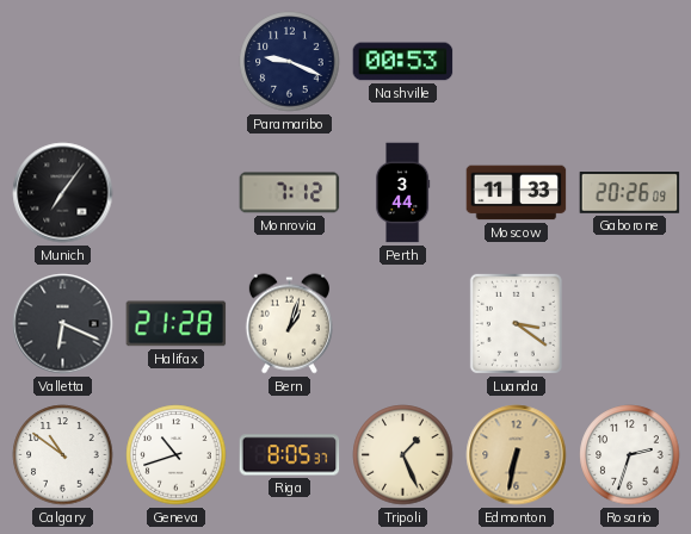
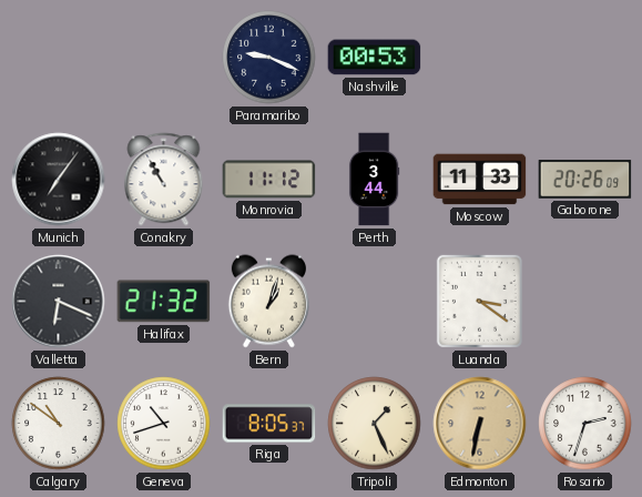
Conakry: none -> 10:55 (164, 180)
Monrovia: 7:12 -> 11:12 (269, 180)
Halifax: 21:28 -> 21:32 (164, 302)
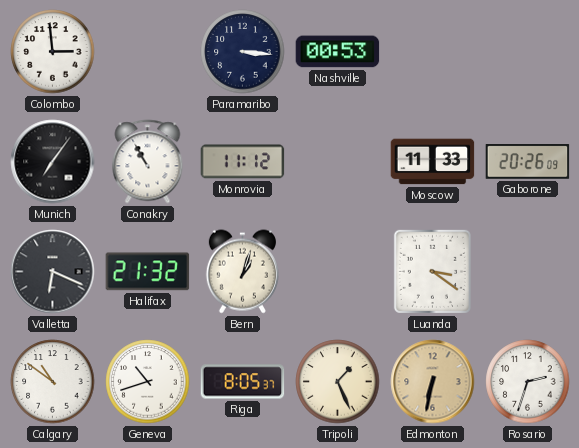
Colombo: none -> 2:59 (53, 52)
Paramaribo: 9:19 -> 3:16 (243, 52)
Perth: 3:44 -> none (374, 180)
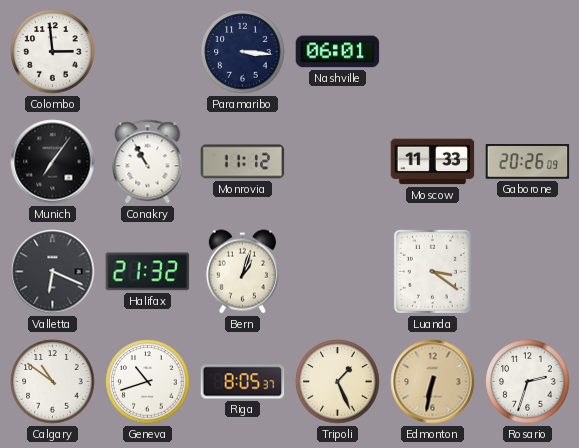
Nashville: 00:53 -> 06:01 (338, 52)
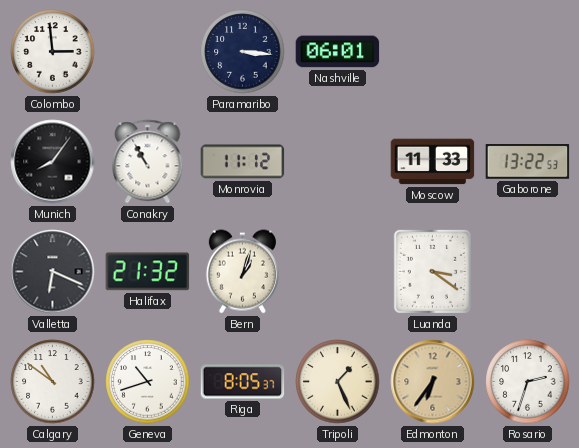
Munich: 7:06 -> 8:06 (53, 162)
Gaborone: 20:26 -> 13:22 (528, 162)
Edmonton: 6:32 -> 6:36 (433, 382)
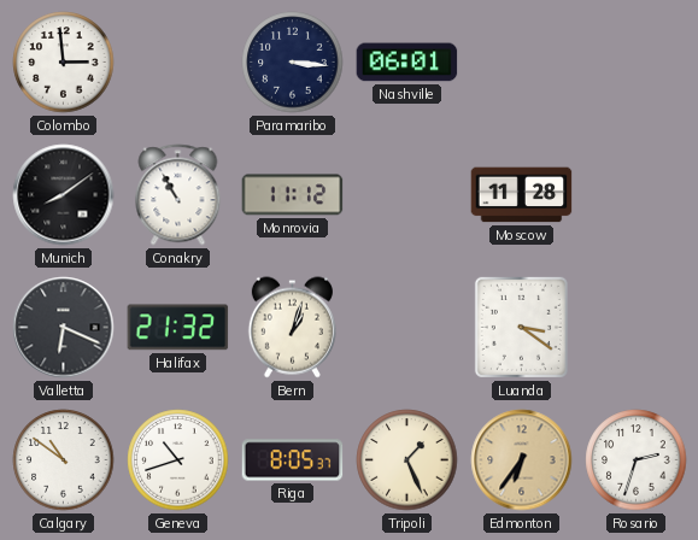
Munich: 8:06 -> 8:09 (64, 195)
Moscow: 11:33 -> 11:28 (522, 195)
Gaborone: 13:22 -> none (528, 162)
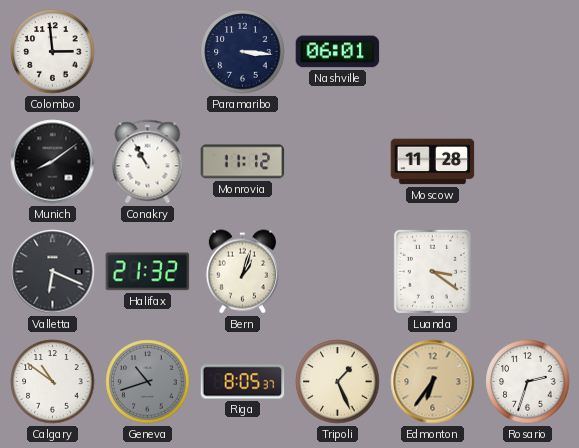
Geneva dial: white -> grey (148, 382)
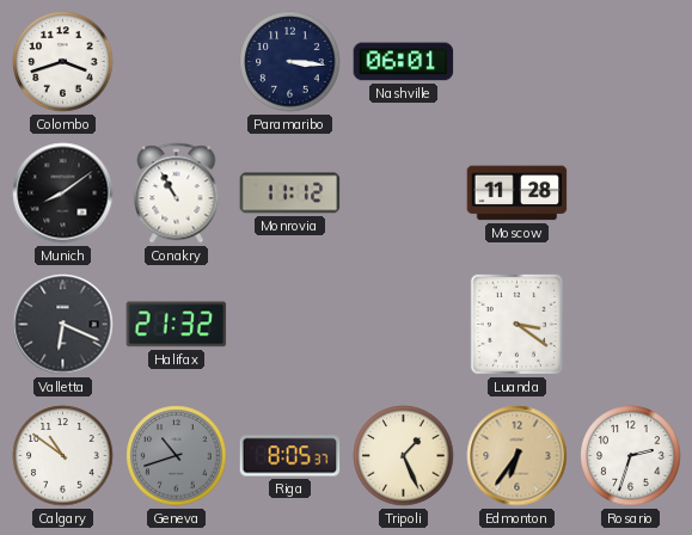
Colombo: 2:59 -> 3:42 (63, 62)
Bern: 1:03 -> none (242, 272)
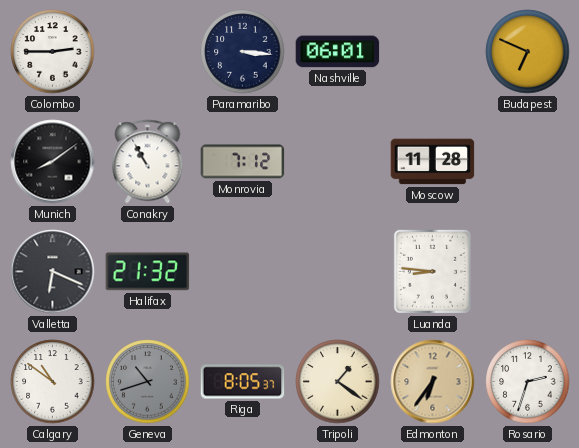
Colombo: 3:42 -> 2:45 (53, 52)
Budapest: none -> 6:49 (528, 52)
Monrovia: 11:12 -> 7:12 (243, 162)
Luanda: 3:21 -> 8:46 (432, 271)
Tripoli: 1:26 -> 1:21 (338, 382)
